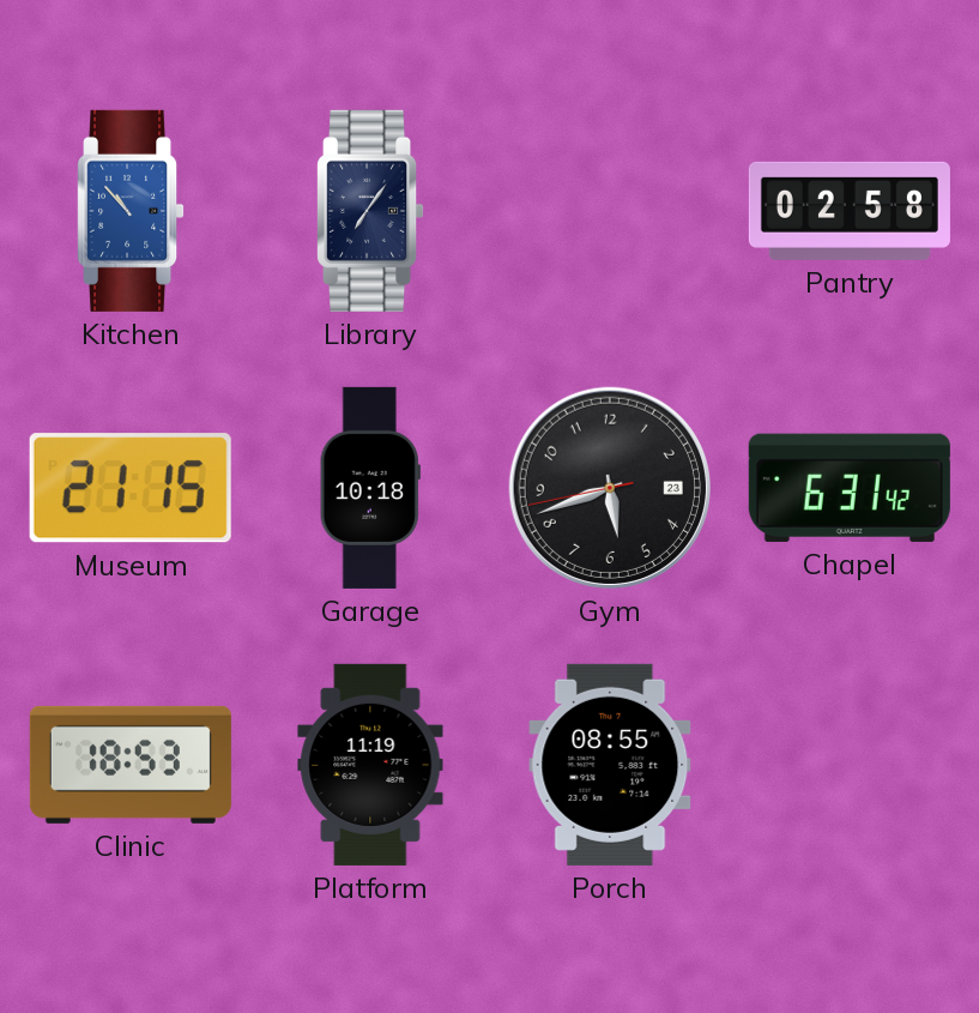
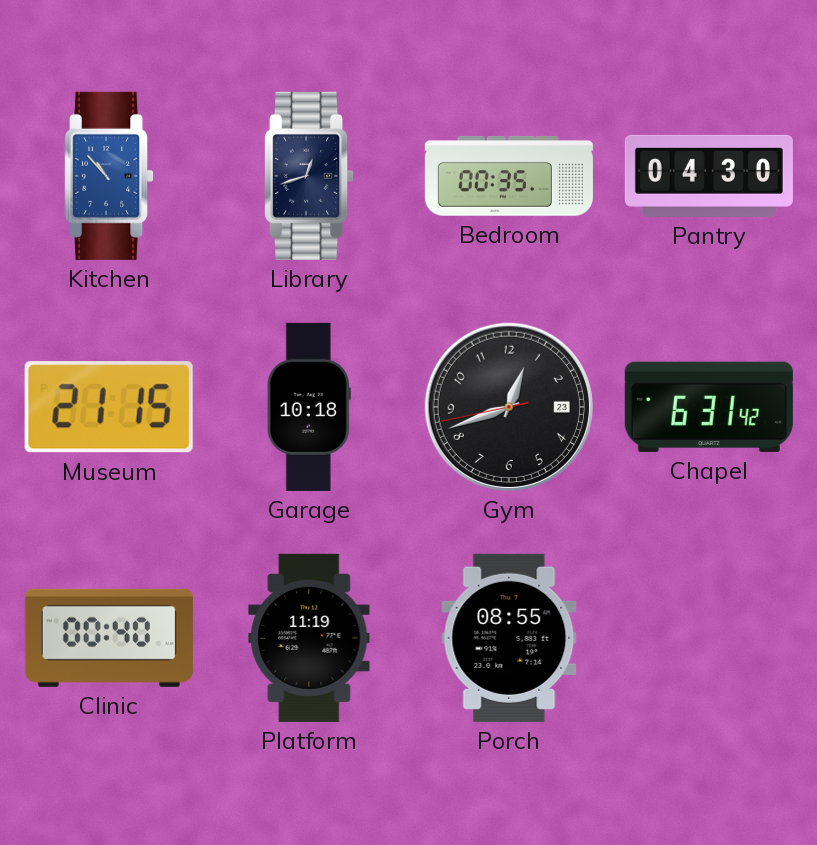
Library: 7:06 -> 12:42 (309, 176)
Bedroom: none -> 00:35 (509, 176)
Pantry: 02:58 -> 04:30 (709, 176)
Gym: 5:41 -> 12:41 (509, 407)
Clinic: 18:53 -> 00:40 (109, 638)
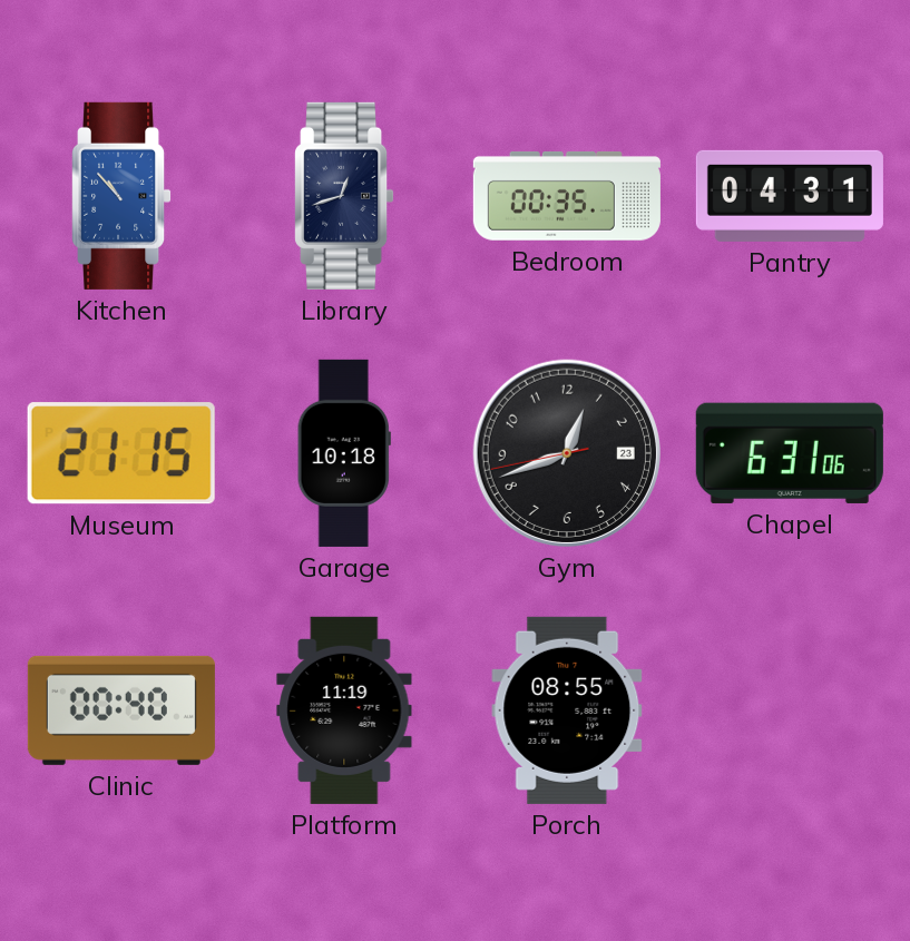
Pantry: 04:30 -> 04:31 (790, 196)
Chapel: 6:31:42 -> 6:31:06 (790, 453)
